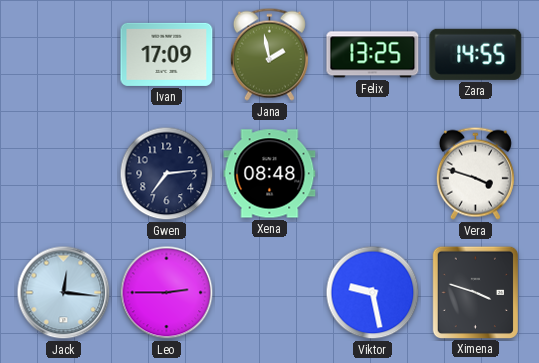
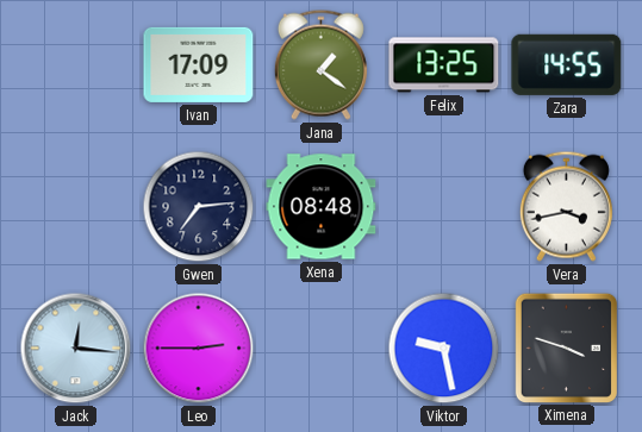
Jana: 1:58 -> 1:21 (320, 64)
Vera: 3:48 -> 3:43 (566, 206)
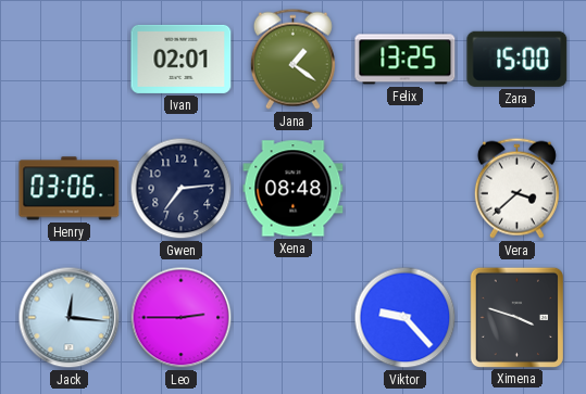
Ivan: 17:09 -> 02:01 (182, 59)
Zara: 14:55 -> 15:00 (518, 59)
Henry: none -> 03:06 (70, 189)
Vera: 3:43 -> 3:38 (516, 188)
Viktor: 9:28 -> 9:23 (406, 318)
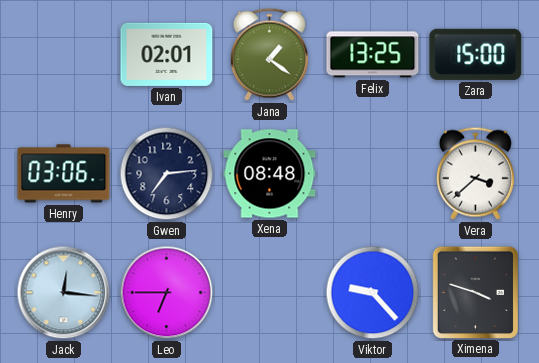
Leo: 2:45 -> 6:45 (167, 293)
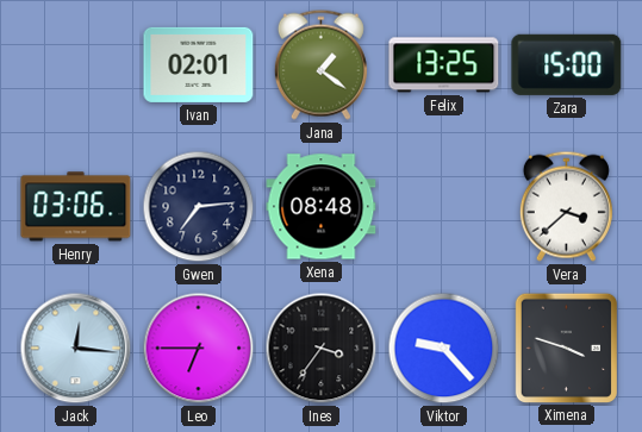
Ines: none -> 3:36 (322, 349)
